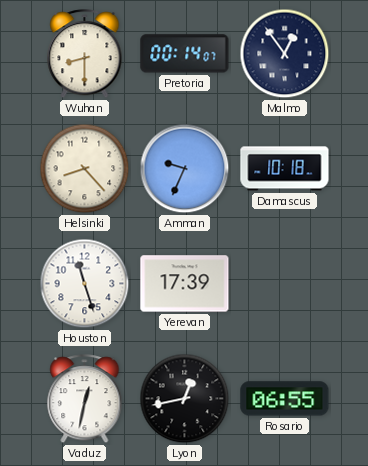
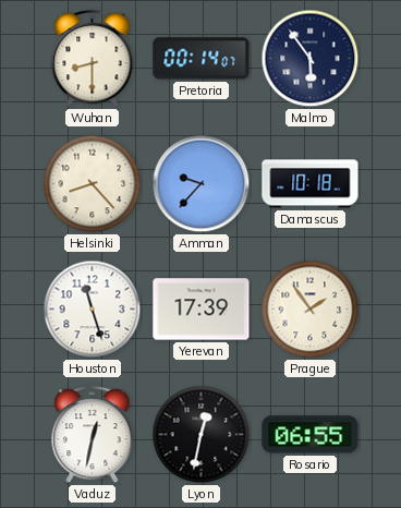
Malmo: 12:54 -> 5:54 (311, 59)
Amman: 9:34 -> 9:37 (202, 184)
Prague: none -> 1:54 (311, 310)
Lyon: 12:43 -> 12:32 (202, 435)
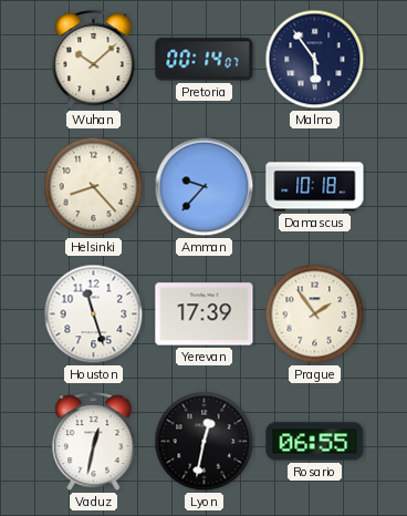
Wuhan: 8:30 -> 10:08 (94, 60)
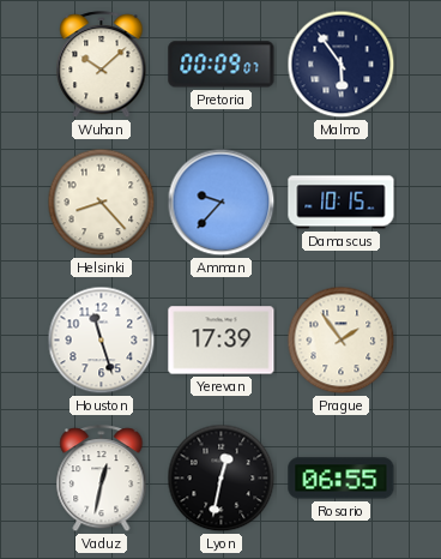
Pretoria: 00:14 -> 00:09 (222, 65)
Damascus: 10:18 -> 10:15 (342, 203)
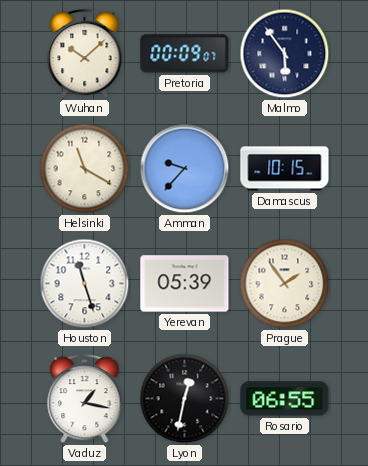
Helsinki: 8:23 -> 11:20 (85, 169)
Yerevan: 17:39 -> 05:39 (185, 284)
Vaduz: 12:32 -> 1:17 (85, 399)
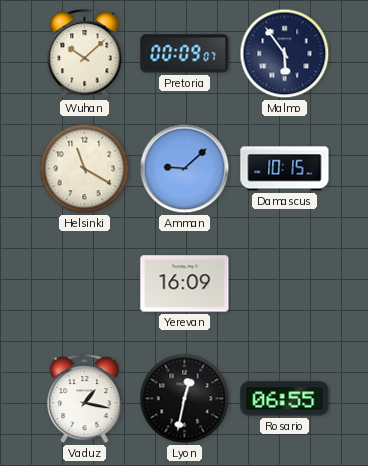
Amman: 9:37 -> 9:08 (185, 169)
Houston: 11:27 -> none (85, 284)
Yerevan: 05:39 -> 16:09 (185, 284)
Prague: 1:54 -> none (285, 284)
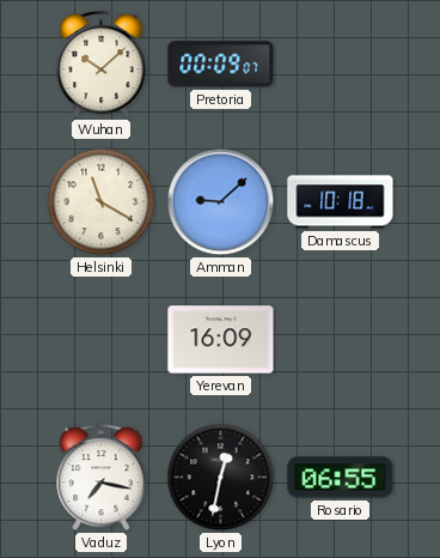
Malmo: 5:54 -> none (285, 54)
Damascus: 10:15 -> 10:18 (341, 202)
Vaduz: 1:17 -> 7:17 (102, 478)
